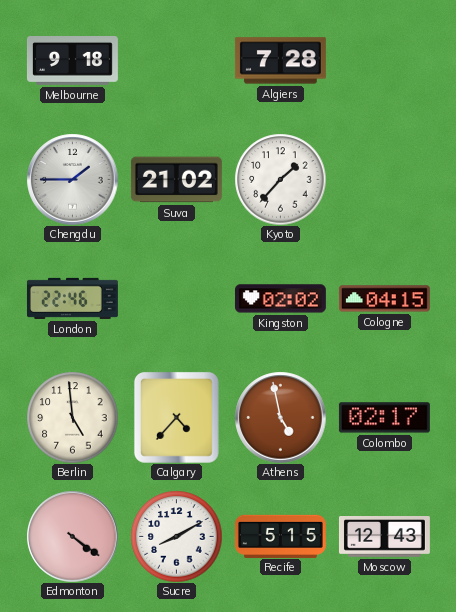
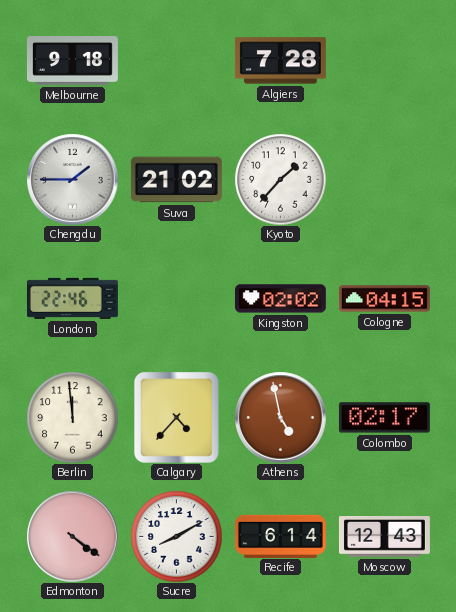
Berlin: 4:59 -> 11:59 (72, 417)
Recife: 5:15 -> 6:14 (280, 536)
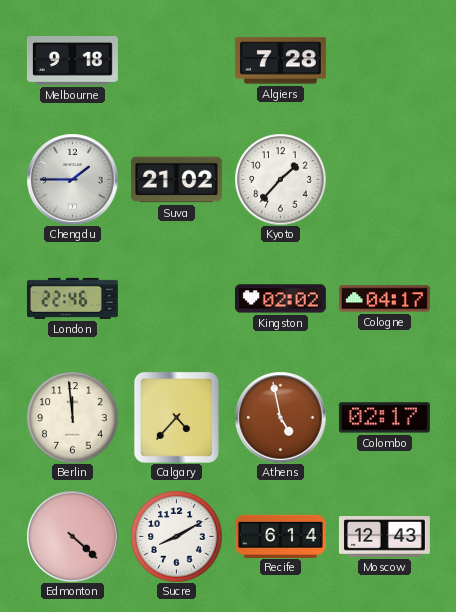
Cologne: 04:15 -> 04:17 (384, 299)
Edmonton: 4:21 -> 4:22 (72, 536)
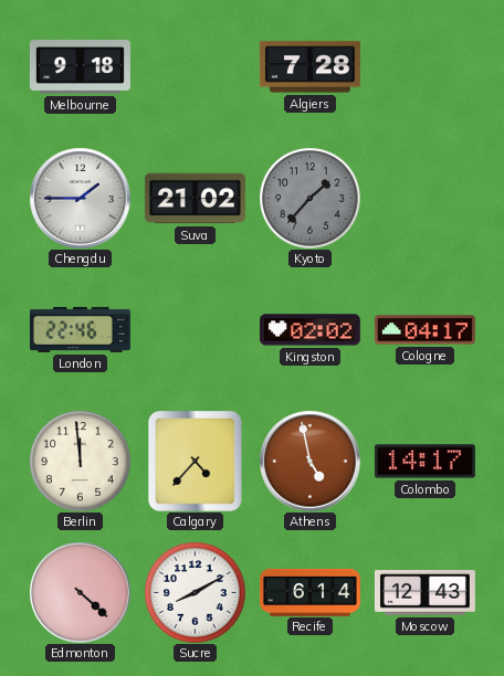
Kyoto dial: white -> grey (309, 198)
Colombo: 02:17 -> 14:17 (424, 462)
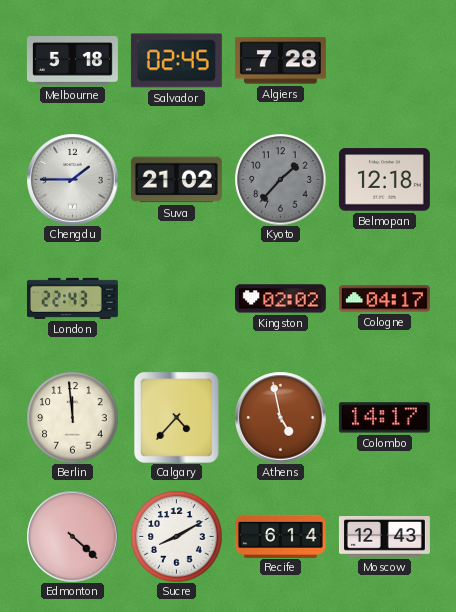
Melbourne: 9:18 -> 5:18 (72, 61)
Salvador: none -> 02:45 (176, 61)
Belmopan: none -> 12:18 (384, 180)
London: 22:46 -> 22:43 (72, 298)
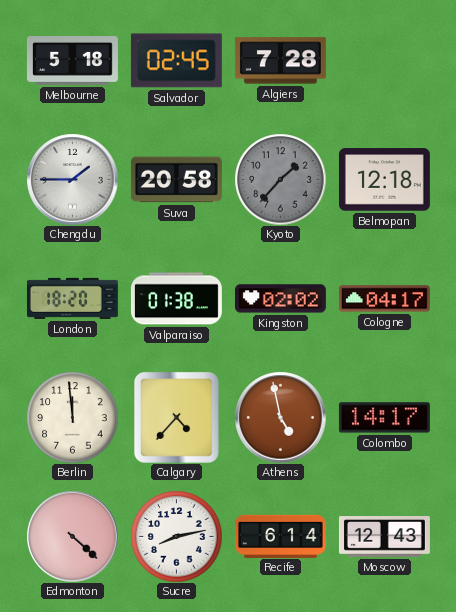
Suva: 21:02 -> 20:58 (176, 180)
London: 22:43 -> 18:20 (72, 298)
Valparaiso: none -> 01:38 (176, 299)
Sucre: 8:10 -> 8:13 (176, 536)
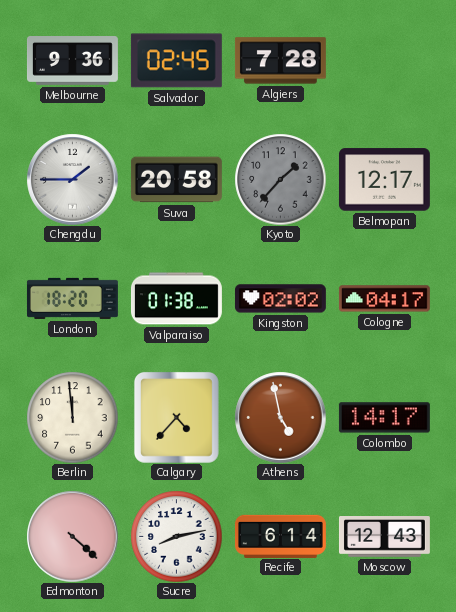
Melbourne: 5:18 -> 9:36 (72, 61)
Belmopan: 12:18 -> 12:17 (384, 180)
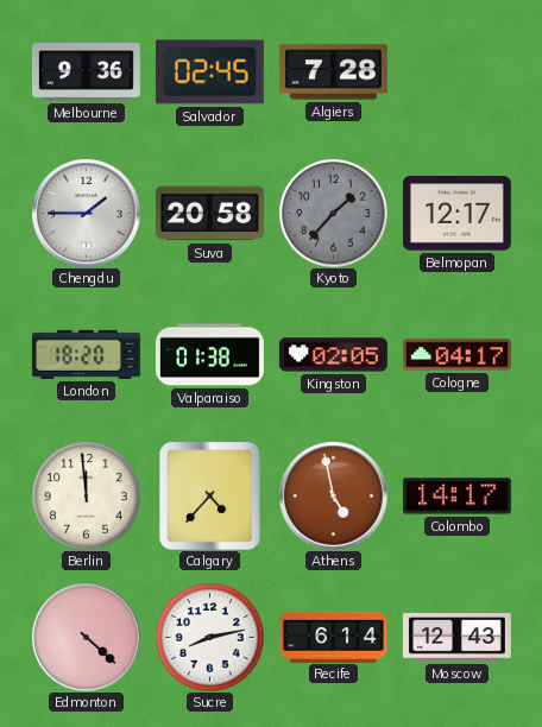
Kingston: 02:02 -> 02:05 (333, 355)
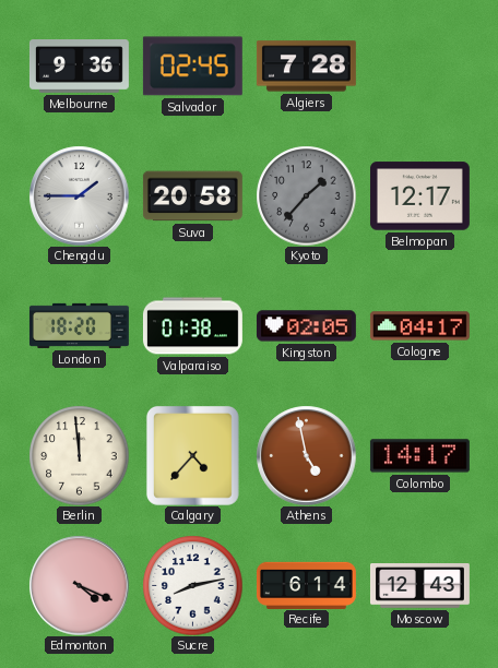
Edmonton: 4:22 -> 4:19 (79, 585)
